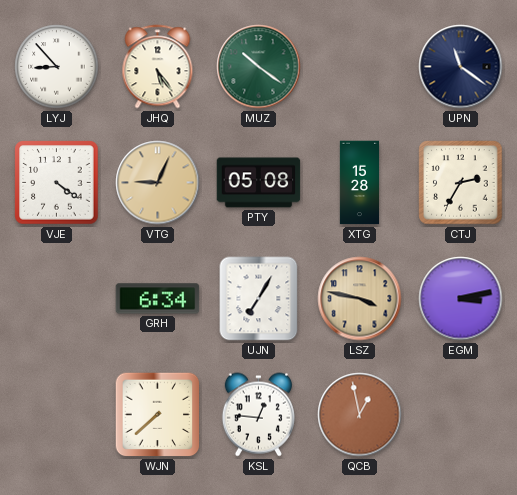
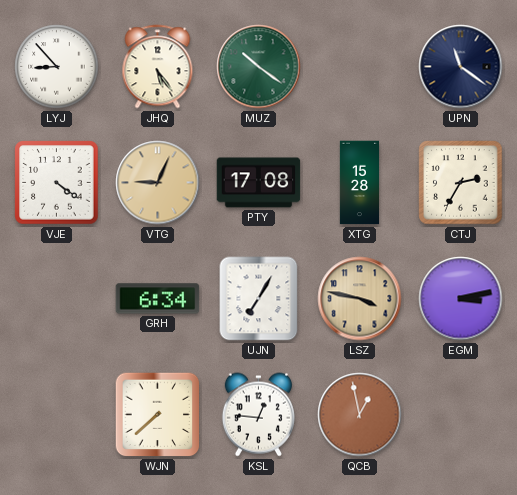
PTY: 05:08 -> 17:08 (259, 183)
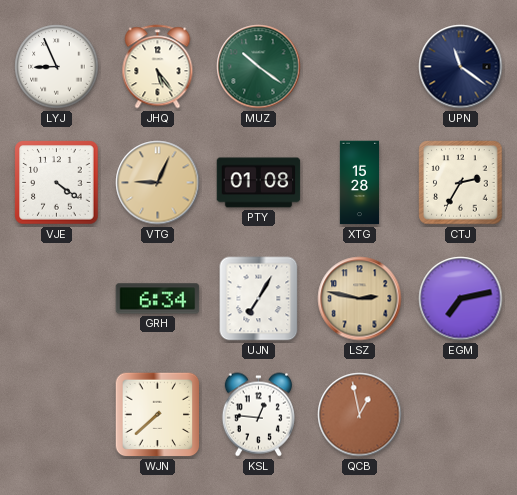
LYJ: 8:53 -> 8:56 (57, 67)
PTY: 17:08 -> 01:08 (259, 183)
LSZ: 3:47 -> 2:47 (360, 299)
EGM: 3:13 -> 7:13 (461, 299)
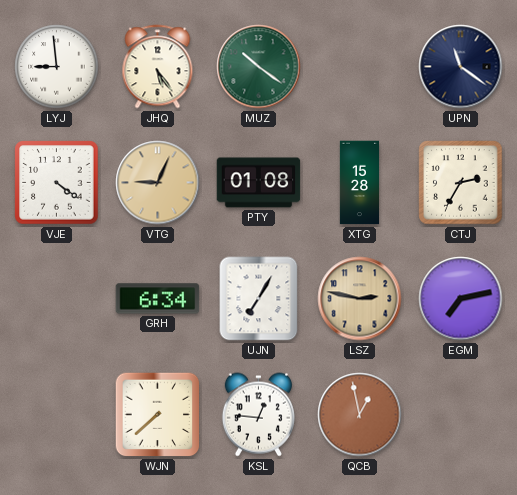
LYJ: 8:56 -> 8:59 (57, 67)
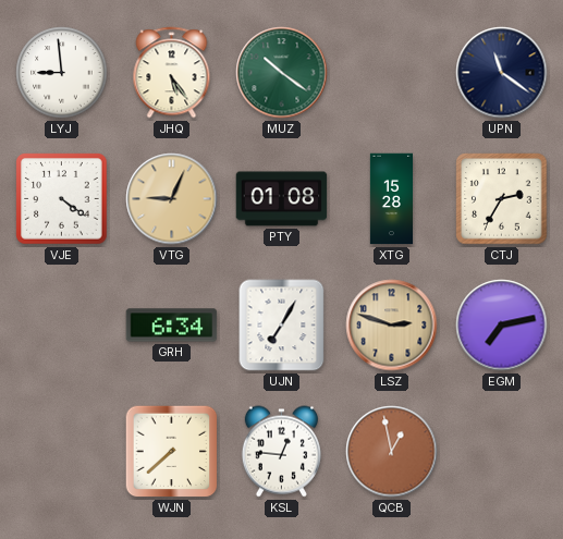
LSZ: 2:47 -> 2:48 (392, 326)
